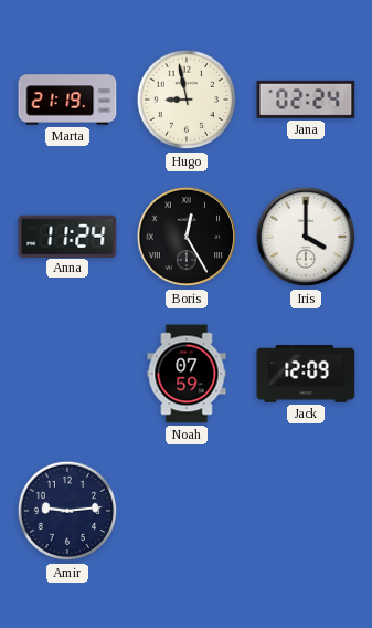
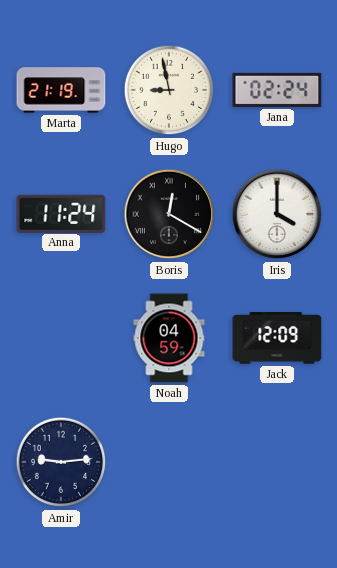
Boris: 12:25 -> 12:20 (169, 214)
Noah: 07:59 -> 04:59 (169, 338)
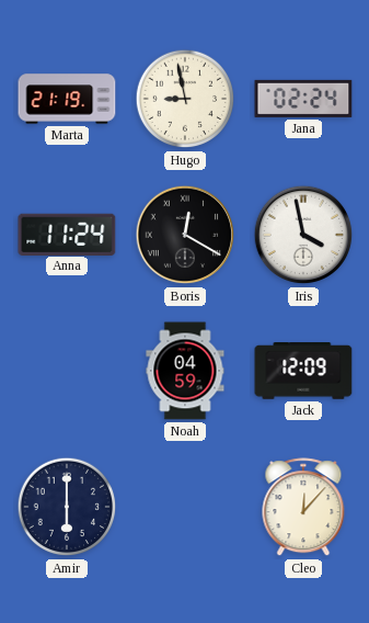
Iris: 4:00 -> 3:58 (303, 235)
Amir: 9:14 -> 6:00 (67, 507)
Cleo: none -> 12:07 (303, 508)
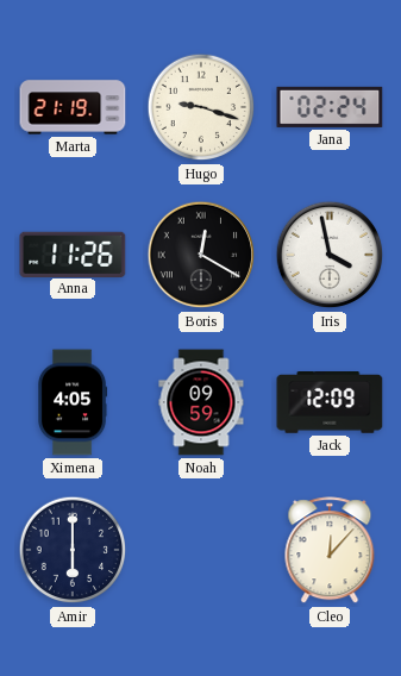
Hugo: 8:58 -> 9:18 (201, 107)
Anna: 11:24 -> 11:26 (73, 253)
Ximena: none -> 4:05 (74, 402)
Noah: 04:59 -> 09:59 (201, 402)
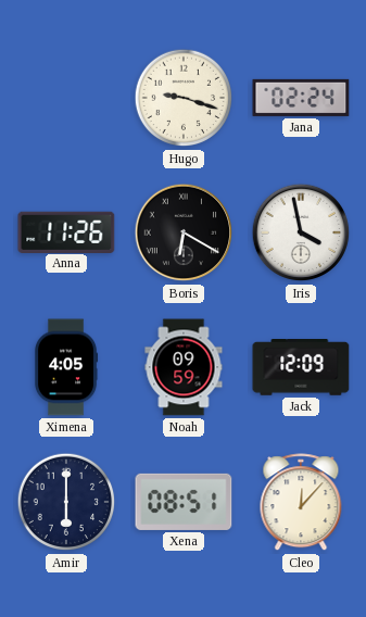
Marta: 21:19 -> none (73, 107)
Boris: 12:20 -> 6:20 (184, 232)
Xena: none -> 08:51 (184, 502)
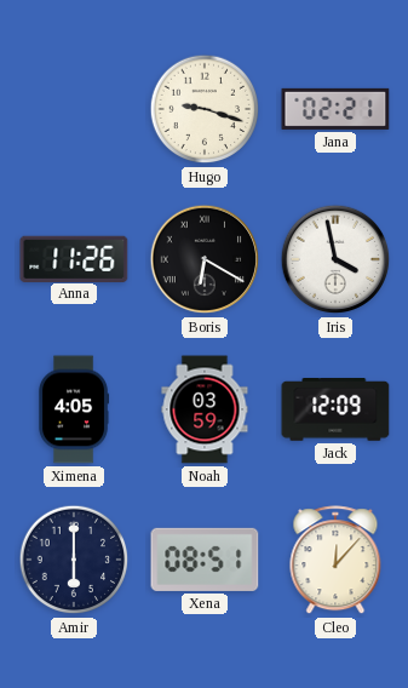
Jana: 02:24 -> 02:21 (335, 109)
Noah: 09:59 -> 03:59 (205, 409)
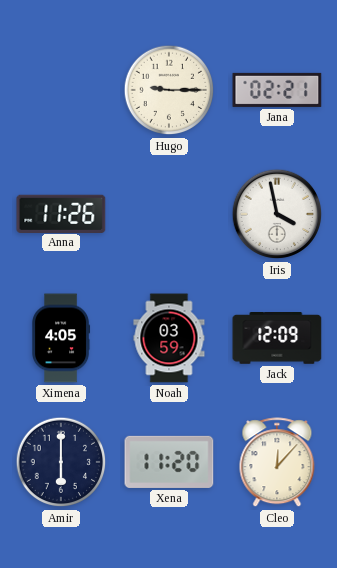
Hugo: 9:18 -> 9:15 (169, 90)
Boris: 6:20 -> none (205, 259)
Xena: 08:51 -> 11:20 (169, 462)
